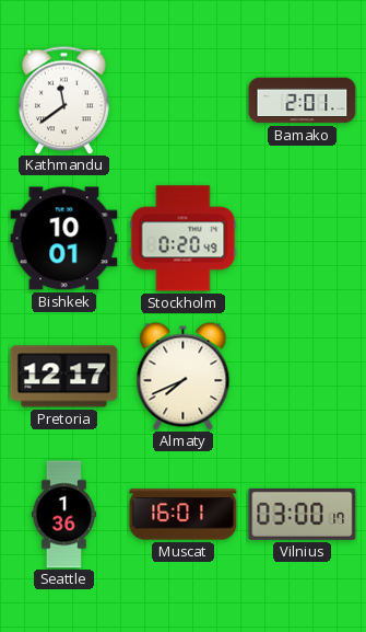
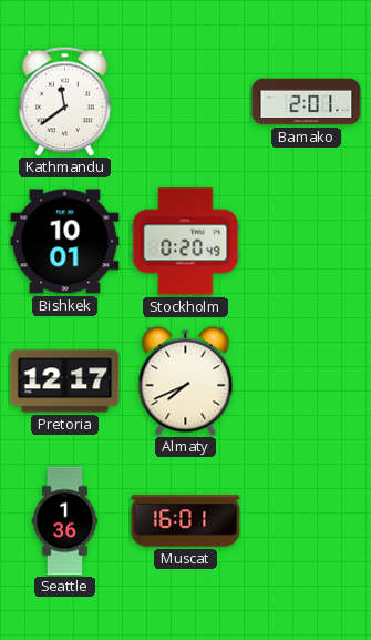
Vilnius: 03:00 -> none (303, 514)
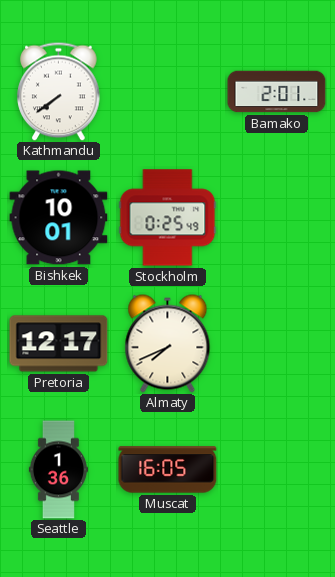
Kathmandu: 11:39 -> 7:39 (59, 91)
Stockholm: 0:20 -> 0:25 (168, 218)
Muscat: 16:01 -> 16:05 (168, 470)
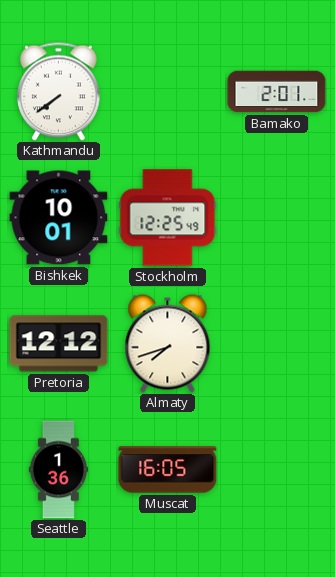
Stockholm: 0:25 -> 12:25 (168, 218)
Pretoria: 12:17 -> 12:12 (59, 344)
Almaty: 7:41 -> 7:42 (168, 344)
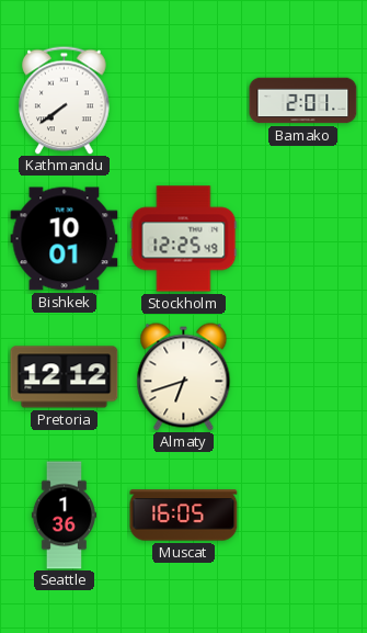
Almaty: 7:42 -> 6:42 (184, 377)
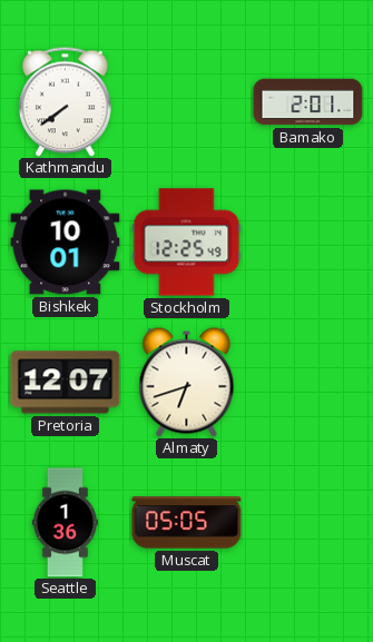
Pretoria: 12:12 -> 12:07 (66, 383)
Muscat: 16:05 -> 05:05 (187, 523)
